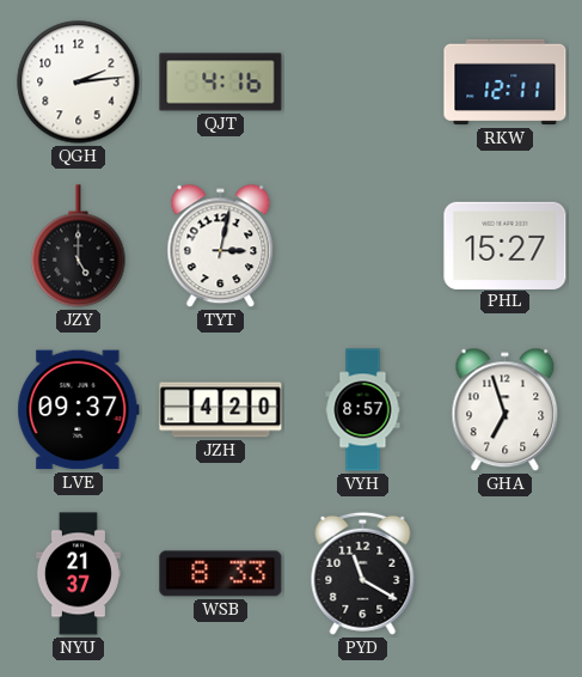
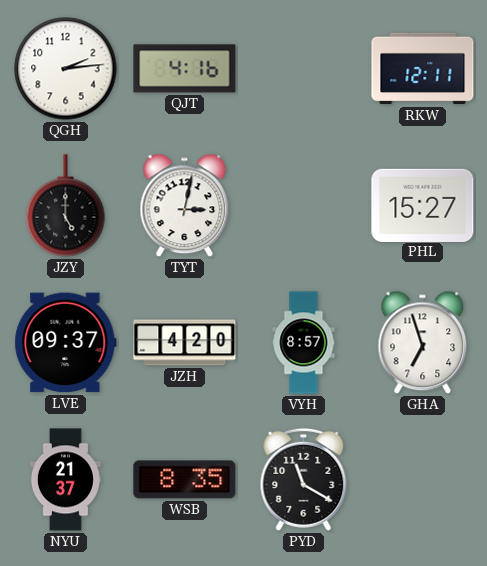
WSB: 8:33 -> 8:35 (185, 480)
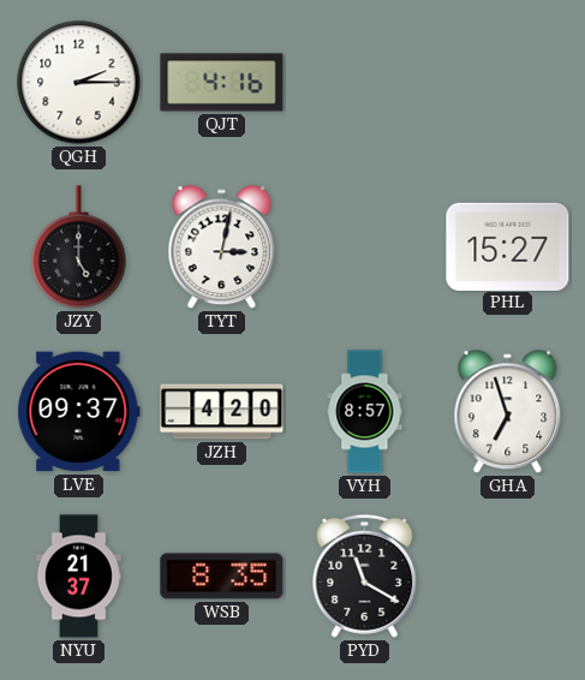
QGH: 2:14 -> 2:15 (79, 83)
RKW: 12:11 -> none (423, 69)
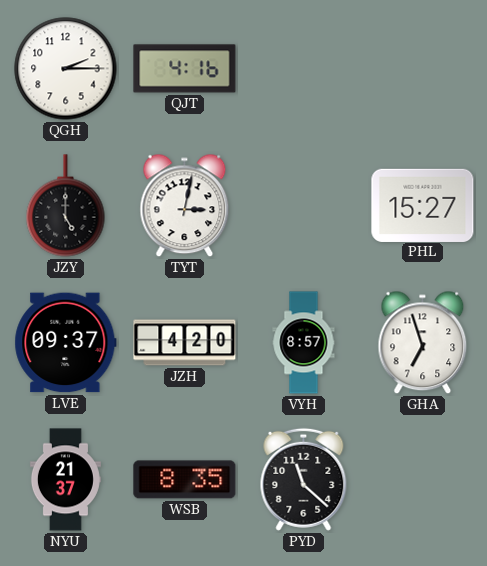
PYD: 11:20 -> 11:22 (304, 479)
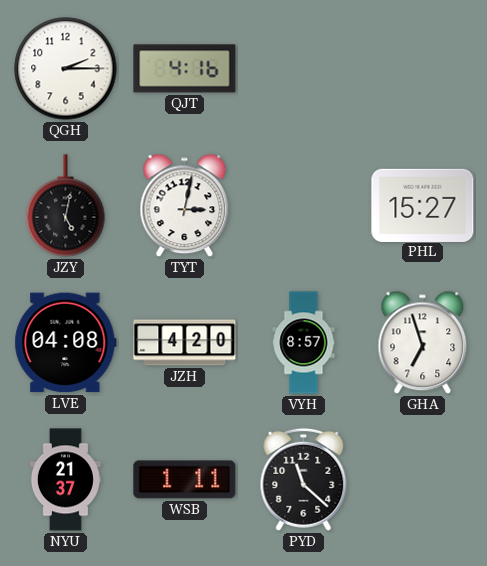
JZY: 5:00 -> 5:02 (66, 206)
LVE: 09:37 -> 04:08 (66, 343)
WSB: 8:35 -> 1:11 (185, 480)
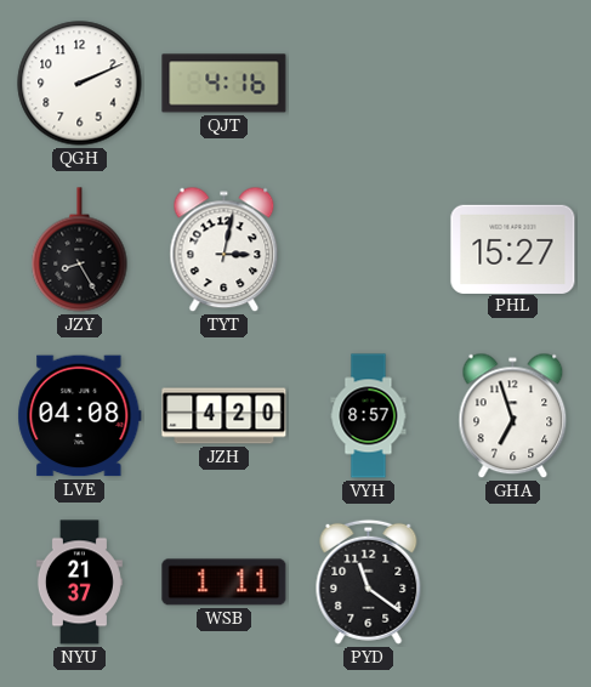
QGH: 2:15 -> 2:11 (80, 84)
JZY: 5:02 -> 8:25 (80, 250)
PYD: 11:22 -> 11:21 (369, 581)
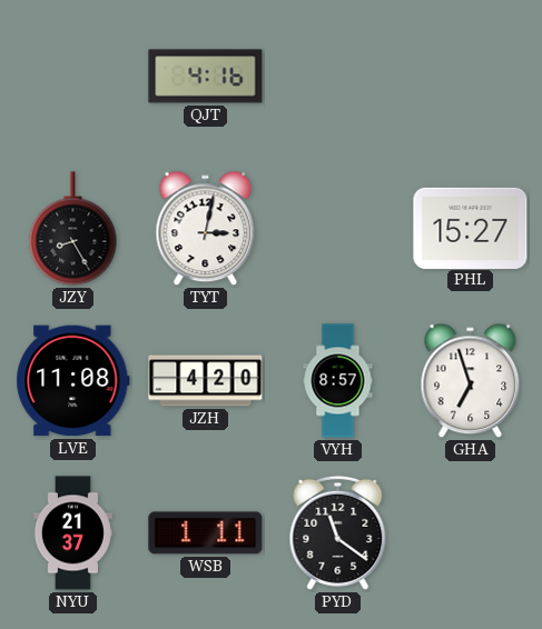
QGH: 2:11 -> none (80, 84)
LVE: 04:08 -> 11:08 (73, 381)
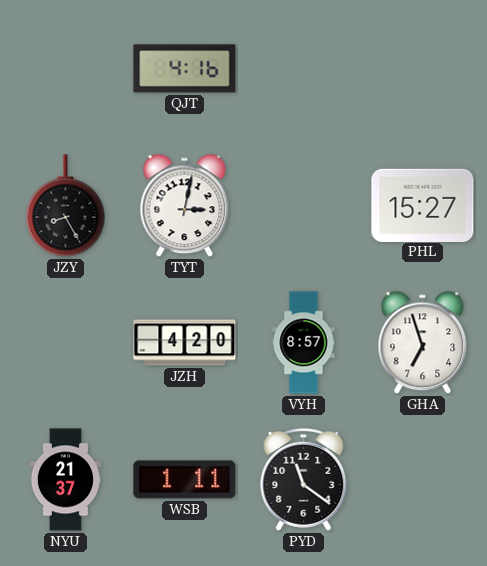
LVE: 11:08 -> none (73, 381)
